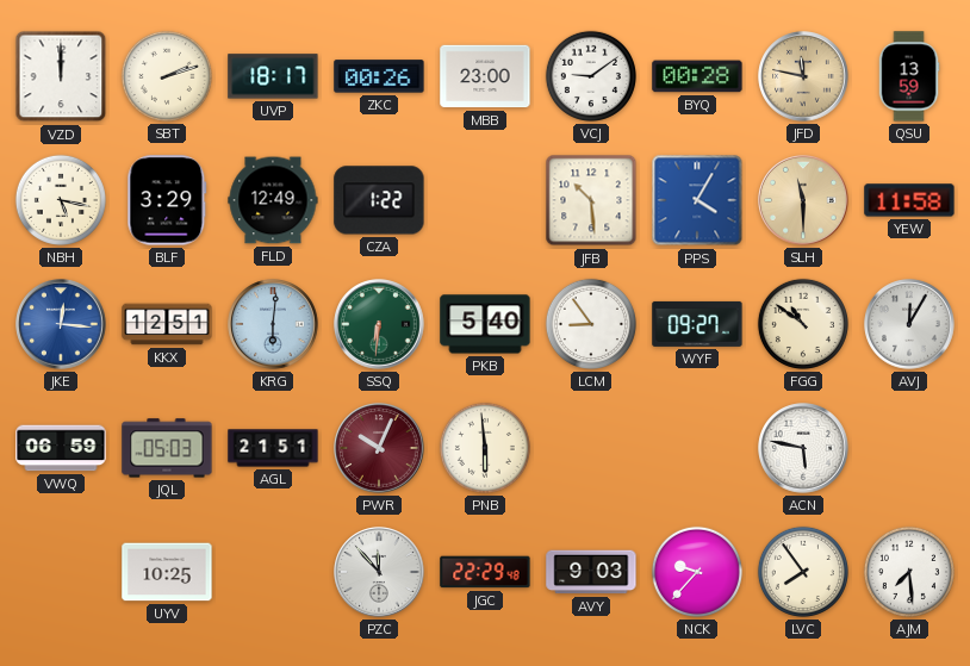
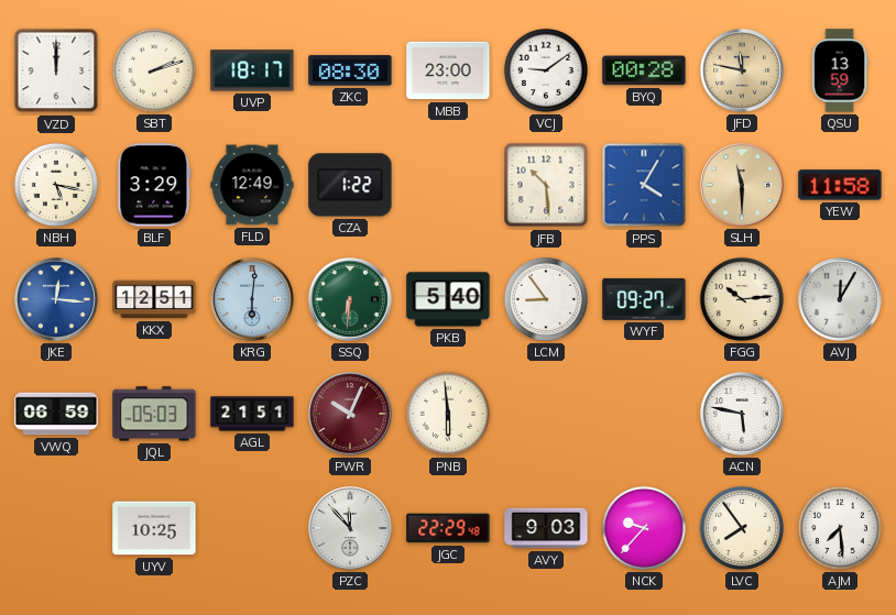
ZKC: 00:26 -> 08:30 (350, 70)
FGG: 10:51 -> 10:14 (742, 299)
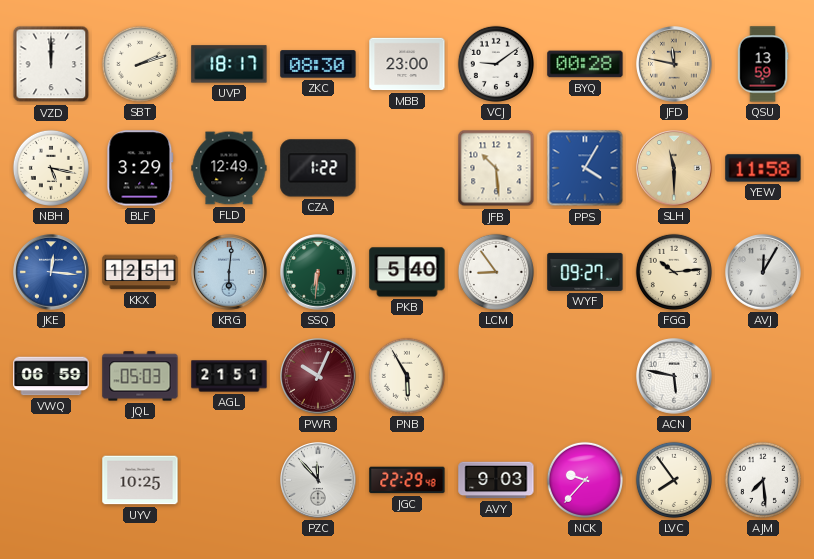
PNB: 5:59 -> 5:55 (407, 376)
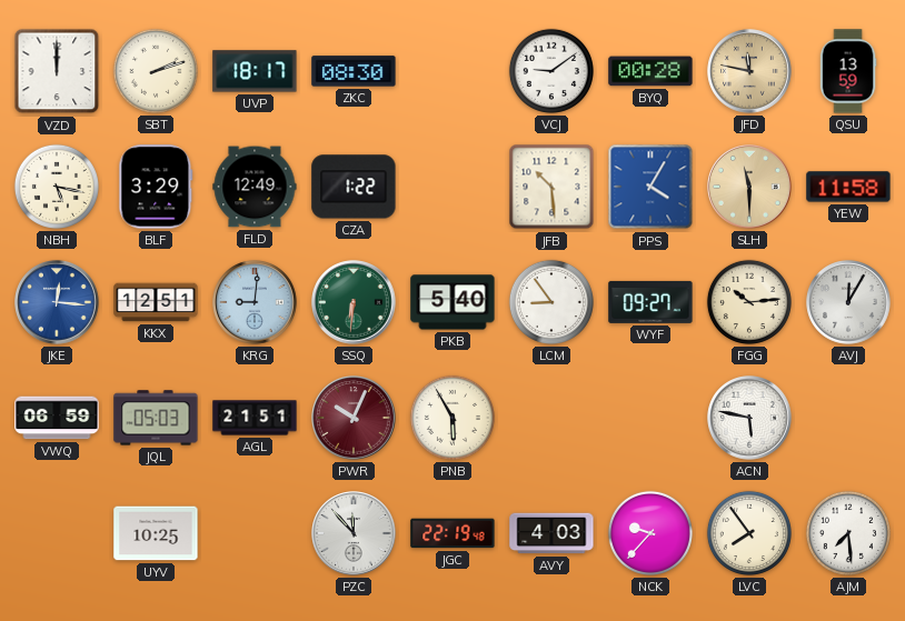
MBB: 23:00 -> none (407, 64)
KRG: 6:01 -> 9:01 (255, 302)
JGC: 22:29 -> 22:19 (452, 533)
AVY: 9:03 -> 4:03 (551, 533)
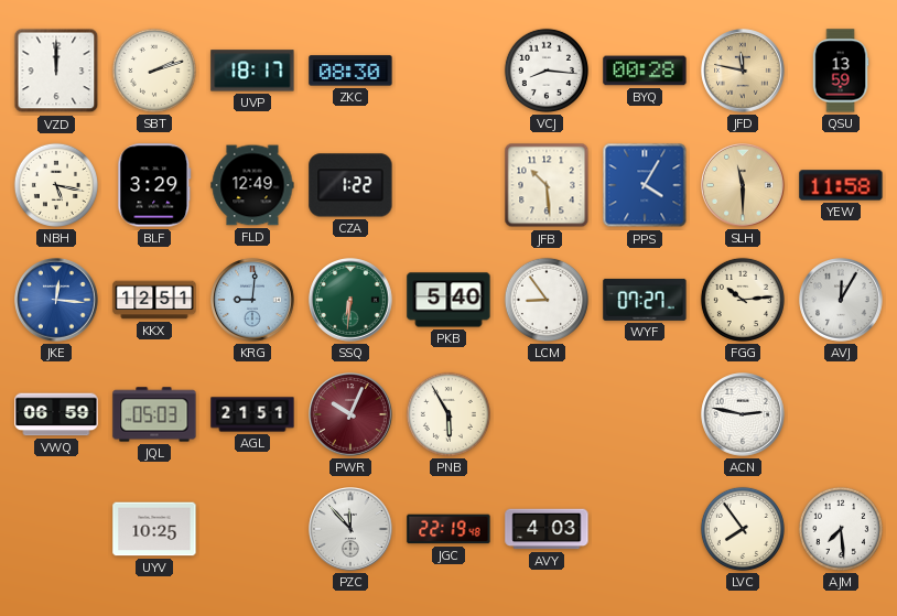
VCJ: 9:09 -> 8:16 (547, 71)
WYF: 09:27 -> 07:27 (645, 300)
ACN: 5:47 -> 2:47 (743, 414)
NCK: 9:37 -> none (650, 533)
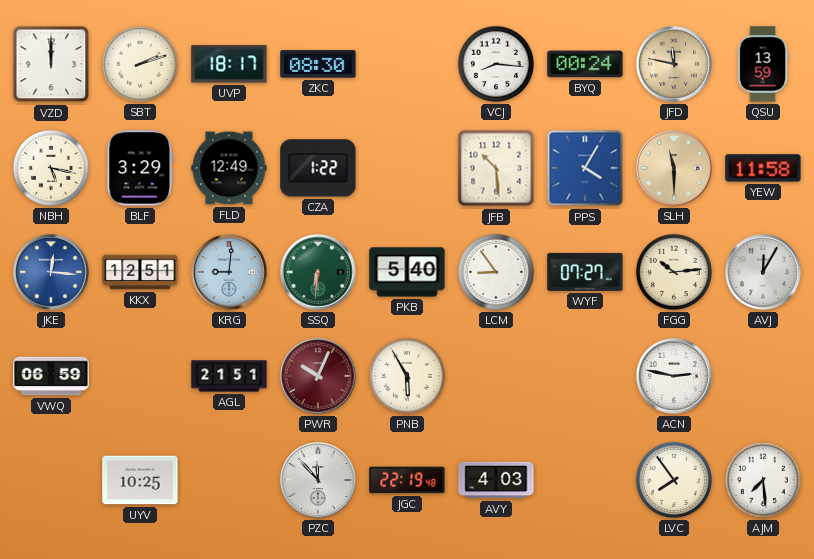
BYQ: 00:28 -> 00:24 (585, 64)
JQL: 05:03 -> none (154, 414)
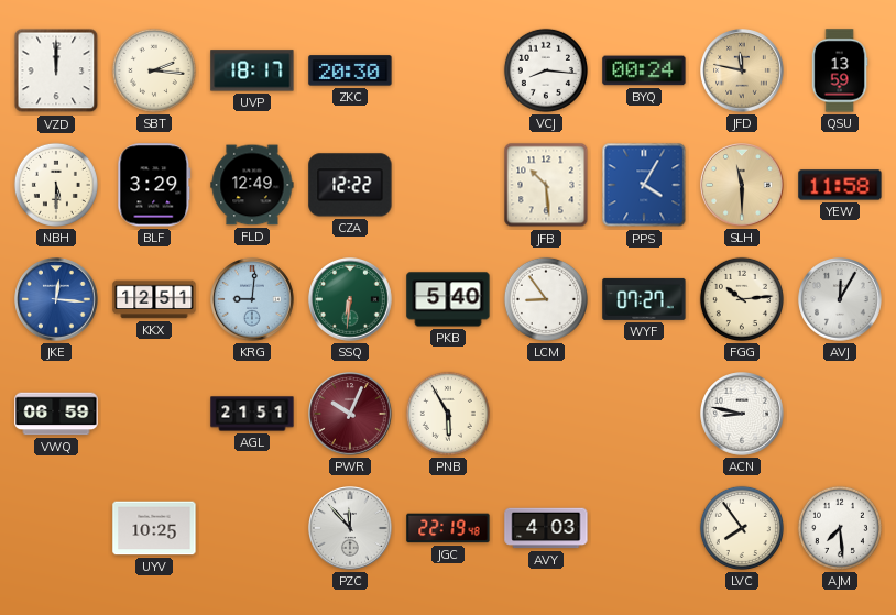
SBT: 2:12 -> 2:16 (154, 70)
ZKC: 08:30 -> 20:30 (350, 70)
NBH: 5:17 -> 5:30 (56, 185)
CZA: 1:22 -> 12:22 (350, 185)
ACN: 2:47 -> 8:47 (742, 414)
